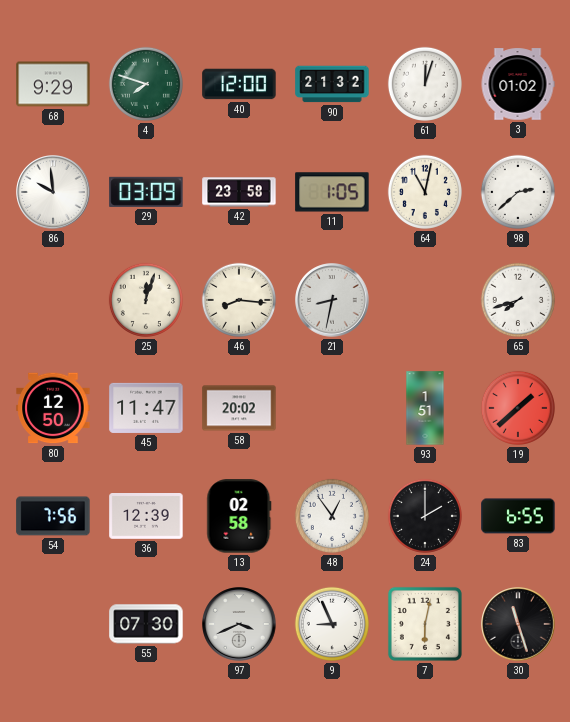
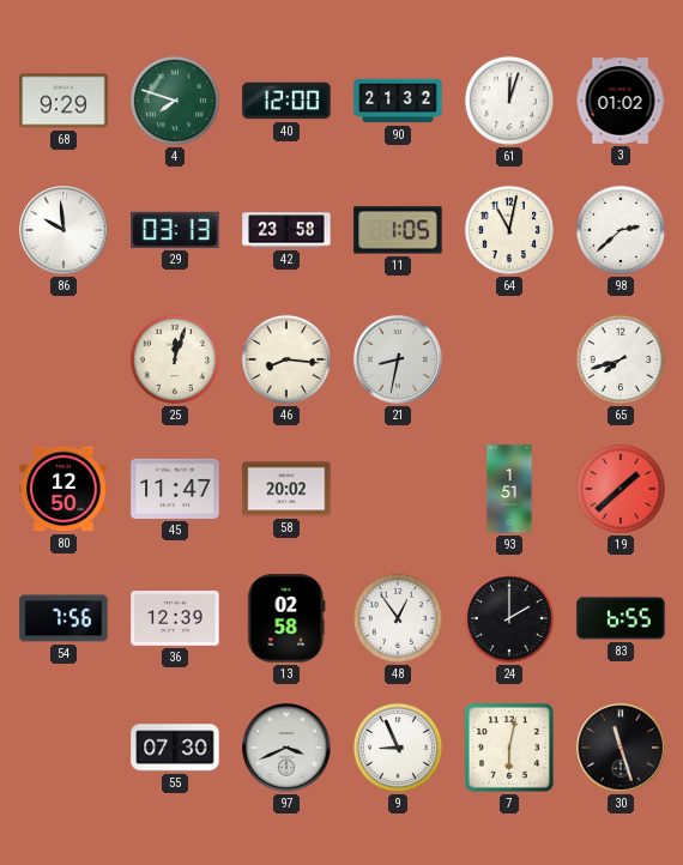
29: 03:09 -> 03:13 (175, 230)
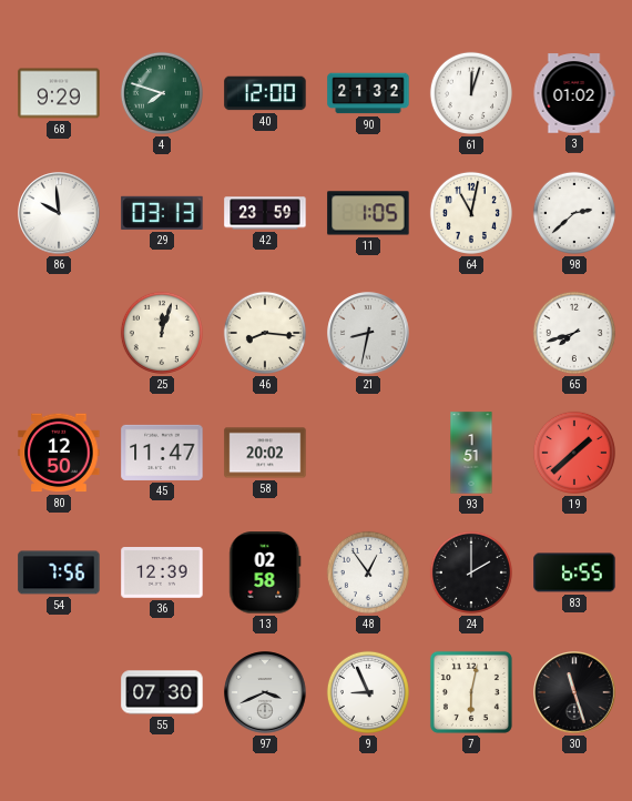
42: 23:58 -> 23:59 (265, 213)
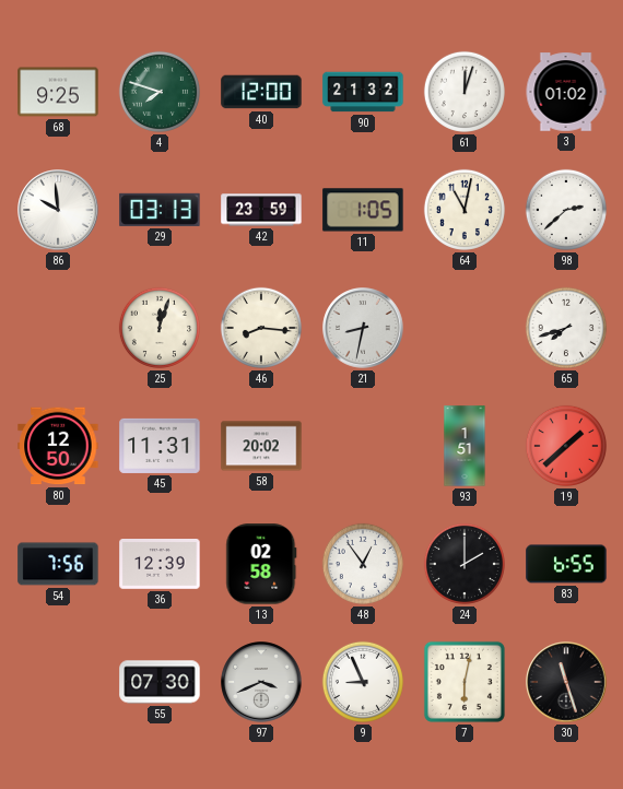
68: 9:29 -> 9:25 (58, 92)
45: 11:47 -> 11:31 (160, 446)
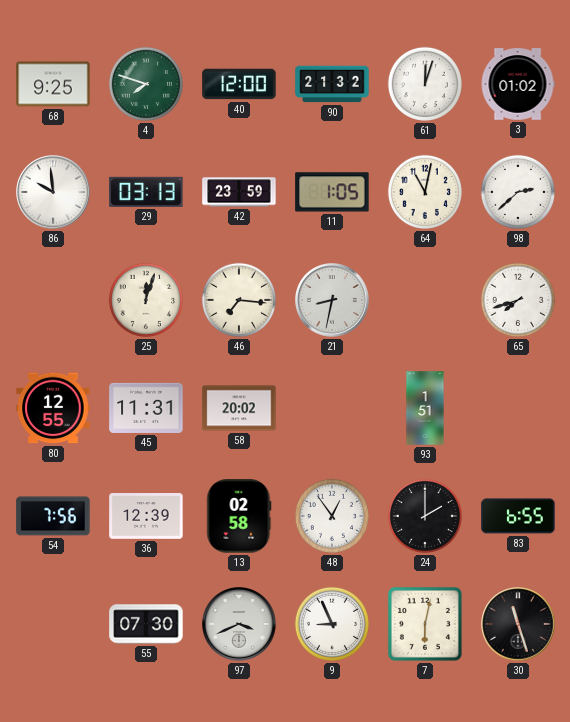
46: 8:16 -> 7:16 (239, 300)
80: 12:50 -> 12:55 (53, 408)
19: 1:38 -> none (566, 446)
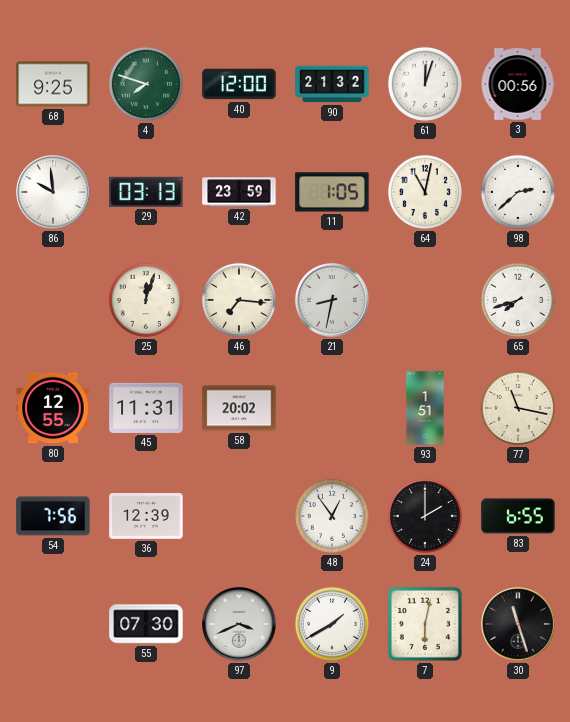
3: 01:02 -> 00:56 (518, 84)
77: none -> 11:17 (518, 408)
13: 02:58 -> none (239, 516)
9: 8:56 -> 1:40 (332, 624)
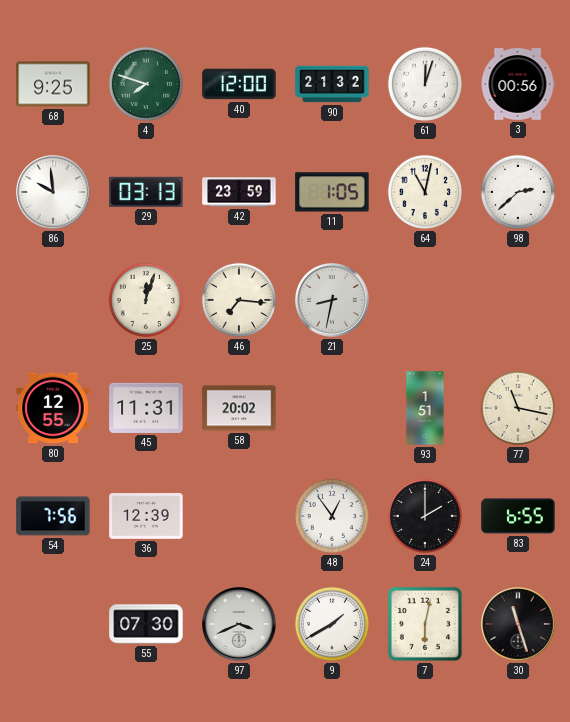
65: 7:42 -> none (518, 300)
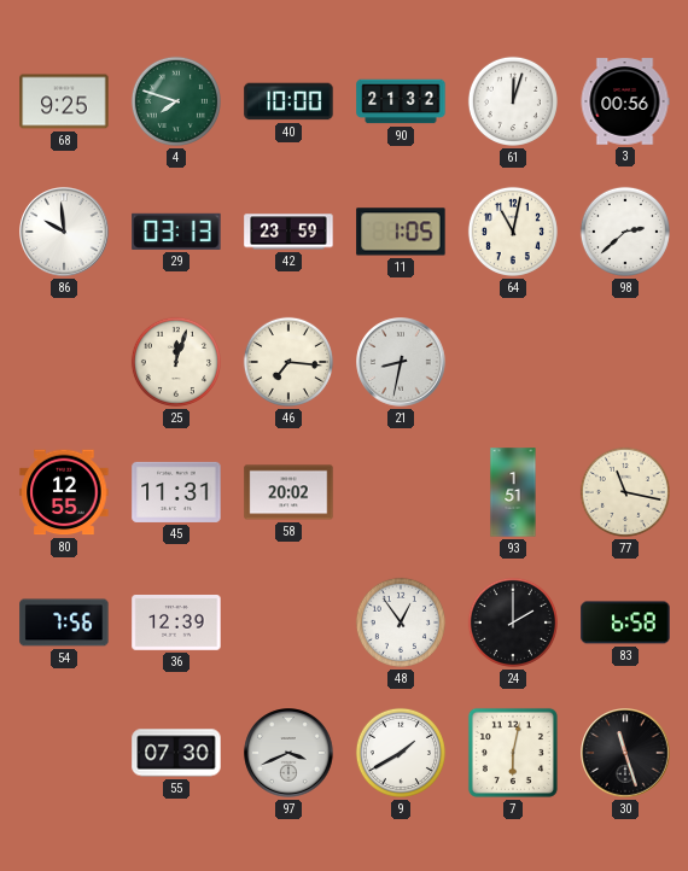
40: 12:00 -> 10:00 (288, 101)
83: 6:55 -> 6:58 (625, 622)
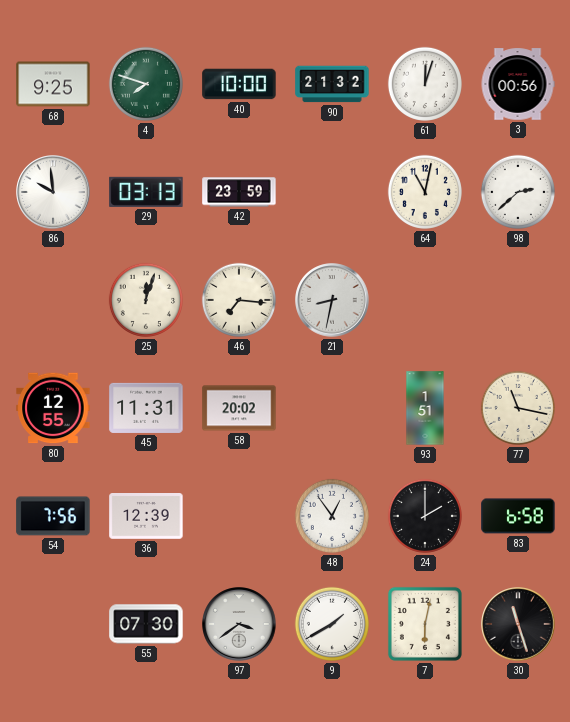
11: 1:05 -> none (401, 232)
97: 3:41 -> 3:39 (239, 624)
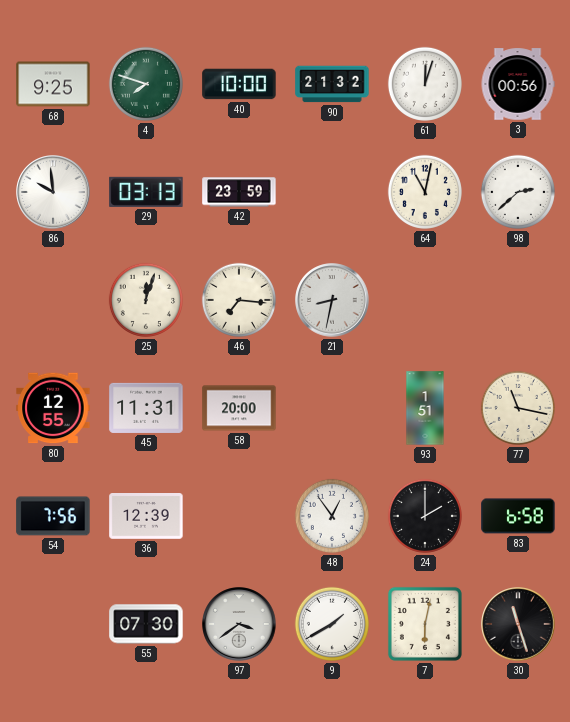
58: 20:02 -> 20:00 (239, 408)
